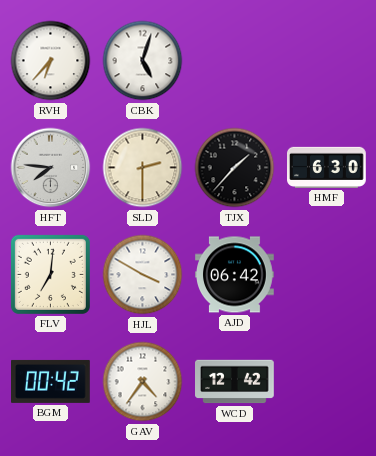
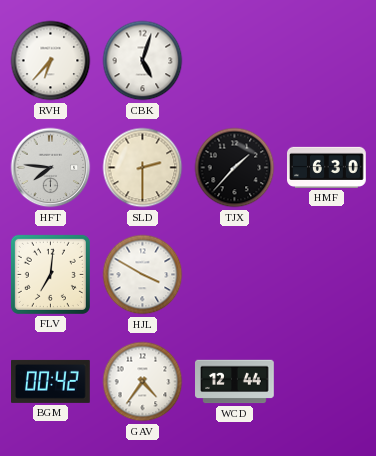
AJD: 06:42 -> none (235, 275)
WCD: 12:42 -> 12:44 (235, 382)
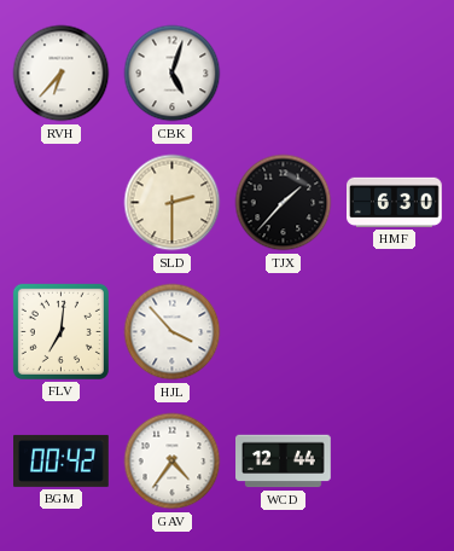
HFT: 7:46 -> none (51, 168)
HJL: 3:50 -> 3:53 (173, 332)
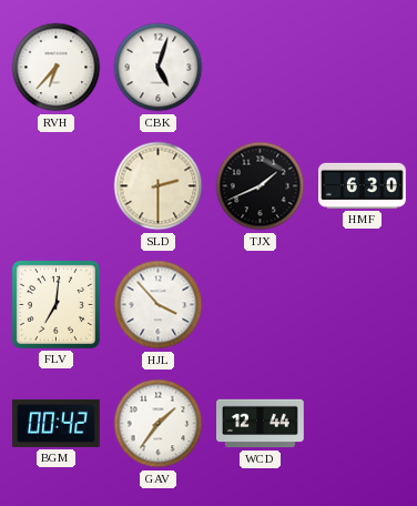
TJX: 1:37 -> 1:41 (261, 186)
GAV: 4:36 -> 1:36 (159, 424)
